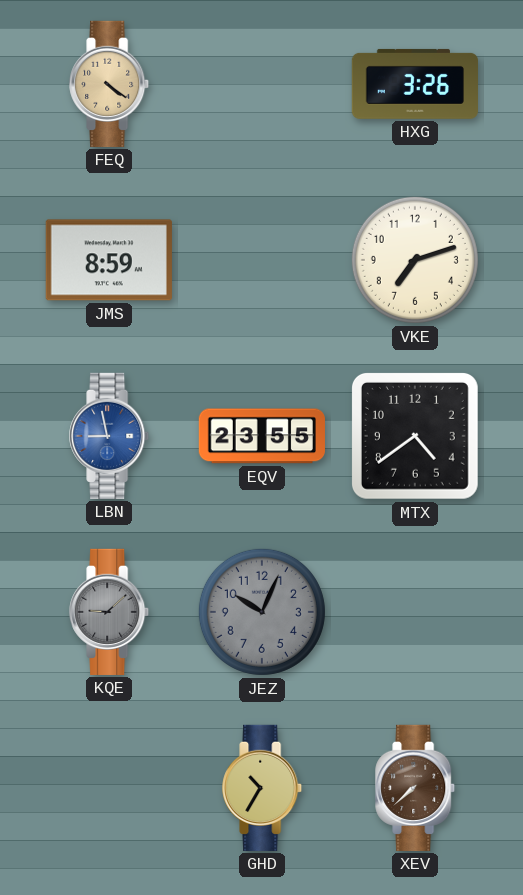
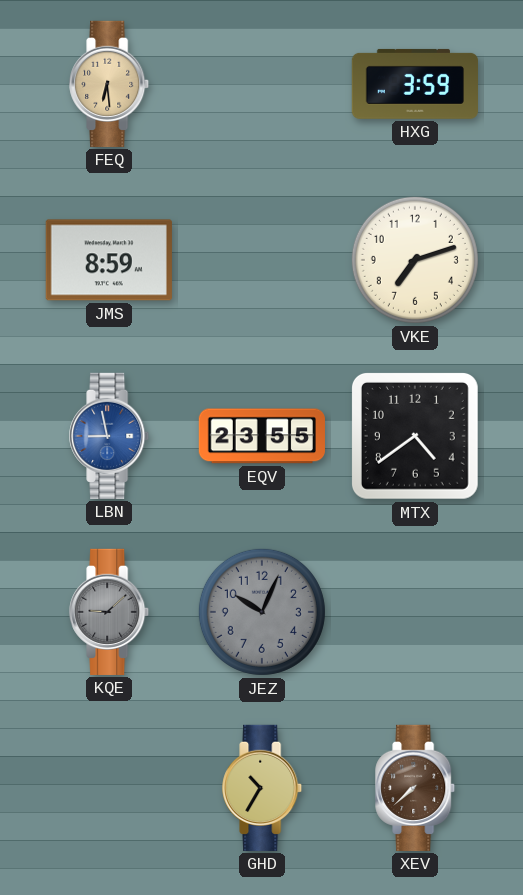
FEQ: 4:21 -> 6:29 (110, 84)
HXG: 3:26 -> 3:59 (414, 84)
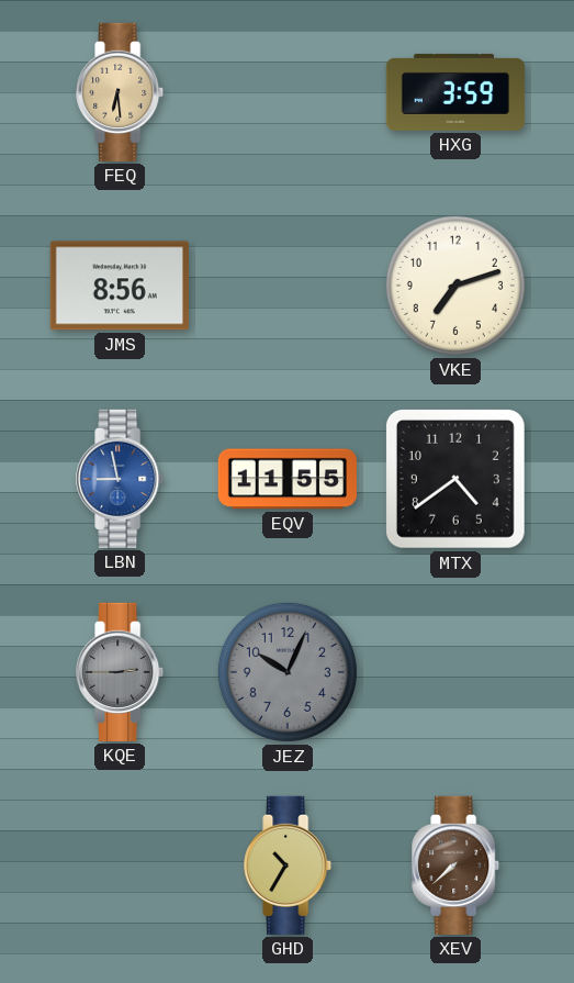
JMS: 8:59 -> 8:56 (120, 286)
EQV: 23:55 -> 11:55 (286, 479)
KQE: 9:08 -> 2:45 (121, 672)
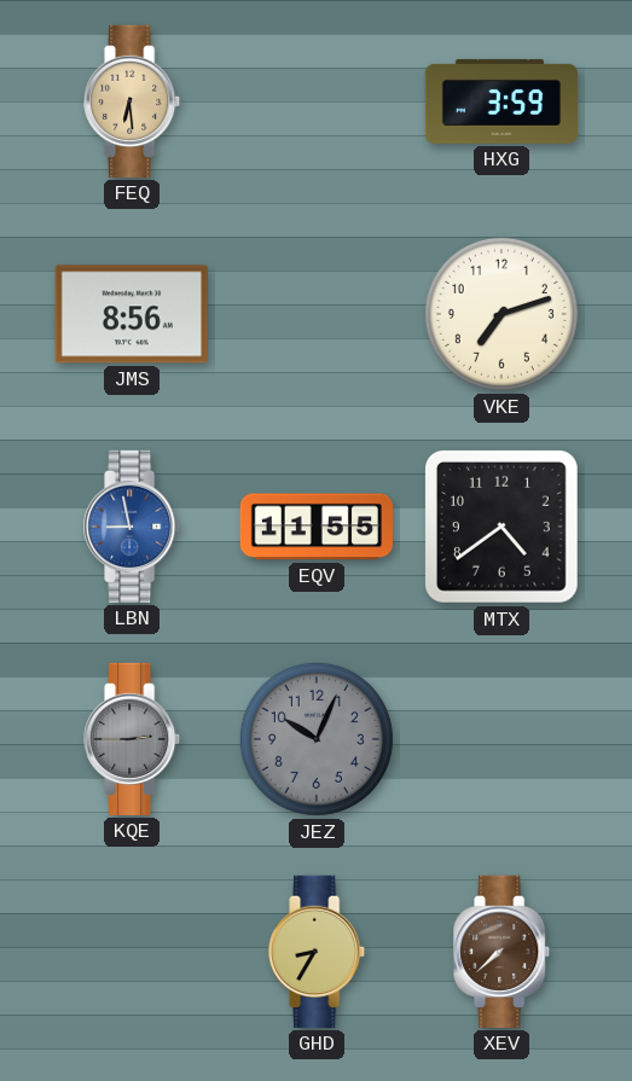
GHD: 10:35 -> 8:35 (318, 952)
